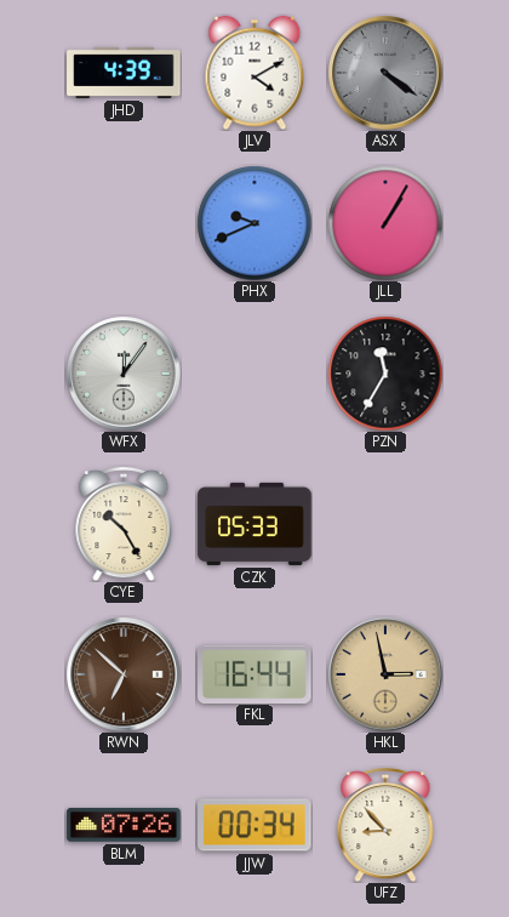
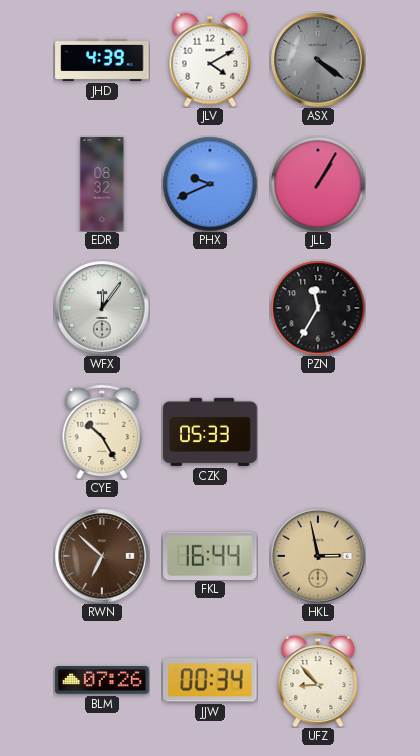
EDR: none -> 08:32 (102, 184)
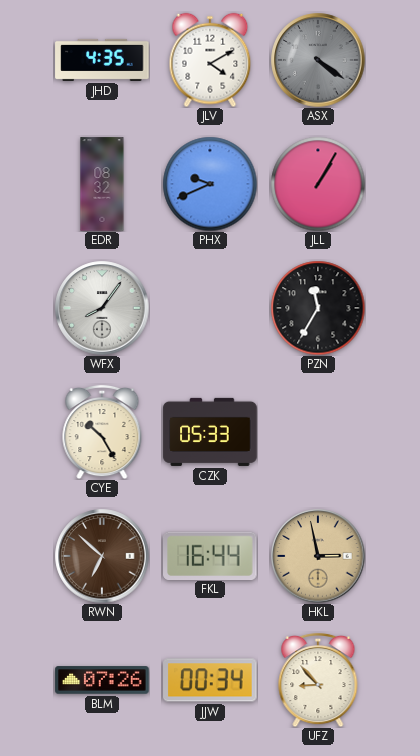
JHD: 4:39 -> 4:35 (102, 60)
WFX: 12:06 -> 8:06 (102, 308)
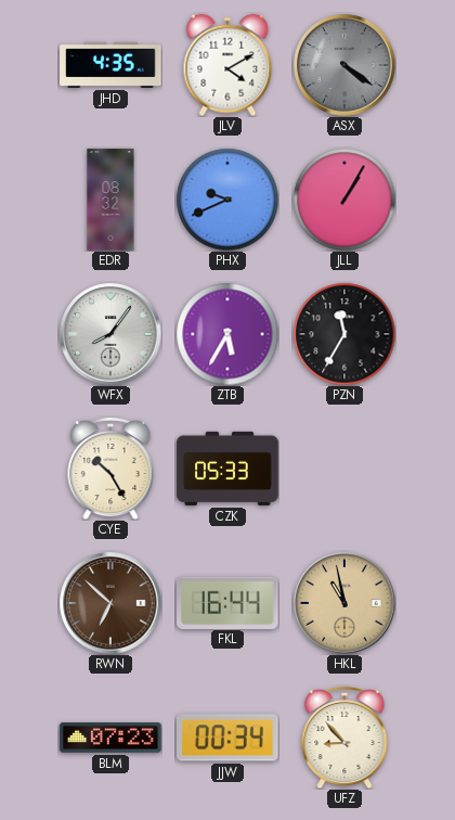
ZTB: none -> 5:35 (227, 334)
HKL: 2:58 -> 10:58 (344, 603)
BLM: 07:26 -> 07:23 (110, 738)
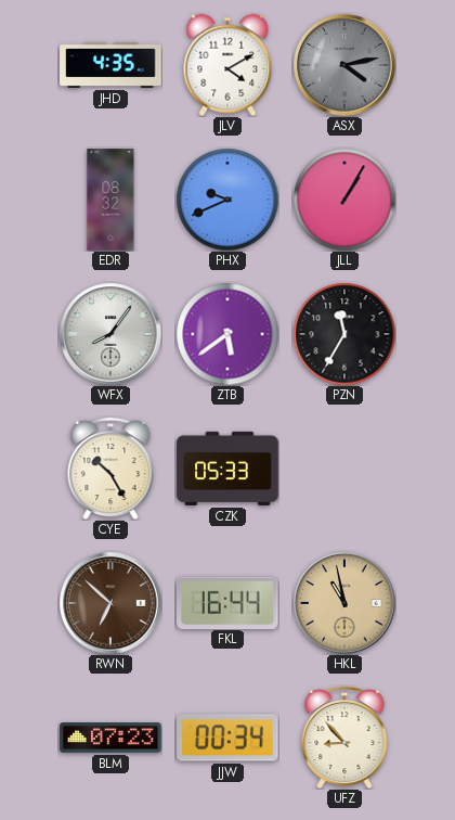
ASX: 4:21 -> 4:13 (344, 65)
ZTB: 5:35 -> 5:39 (227, 334)
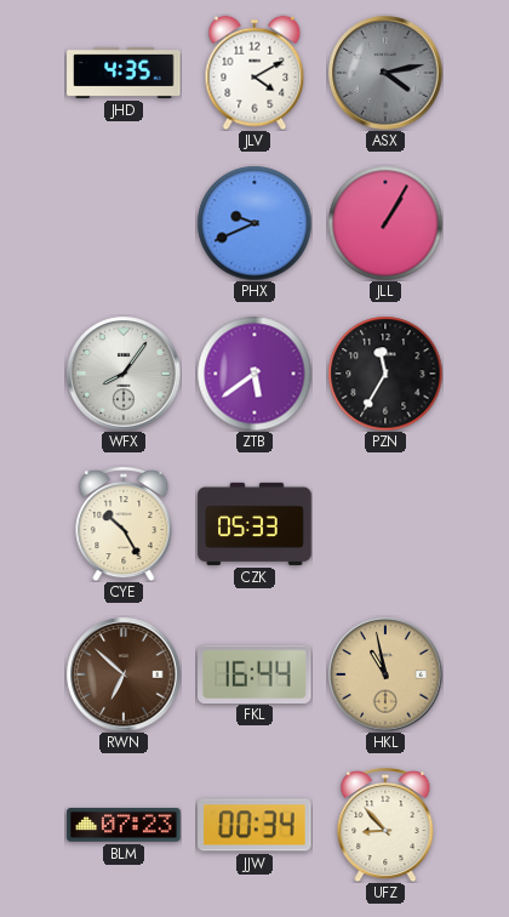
EDR: 08:32 -> none (110, 200)
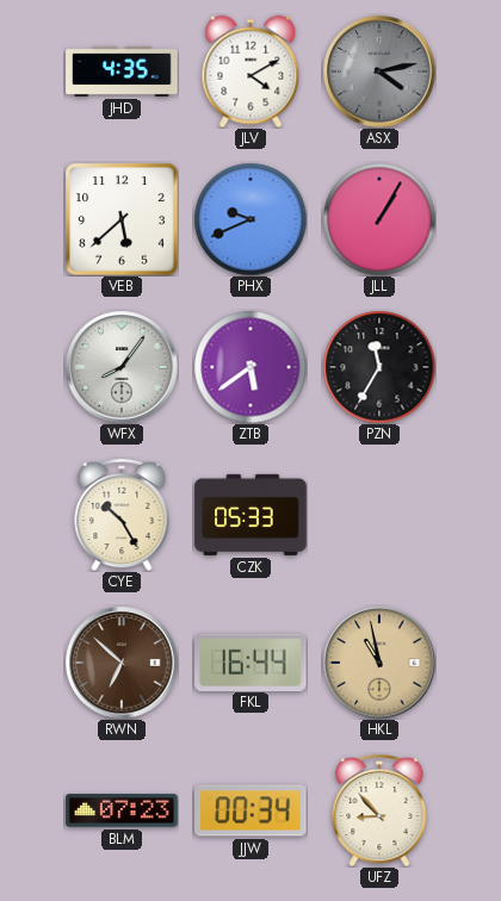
VEB: none -> 5:38 (122, 219)
